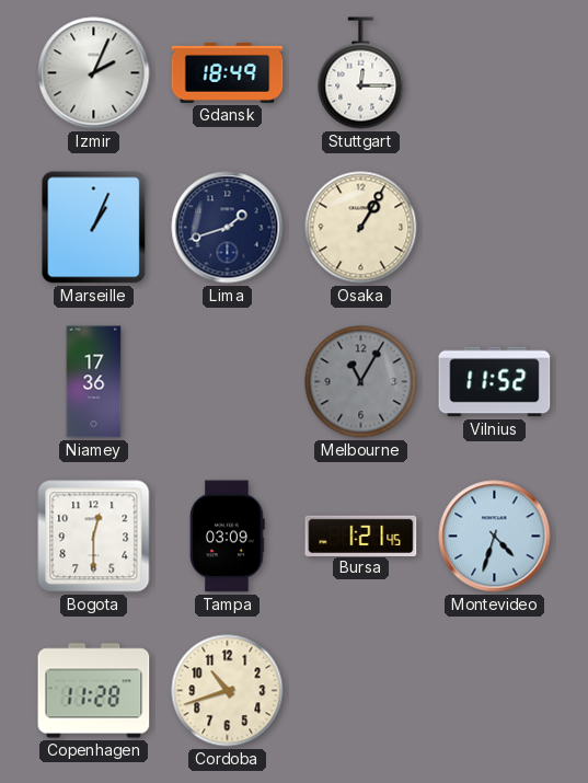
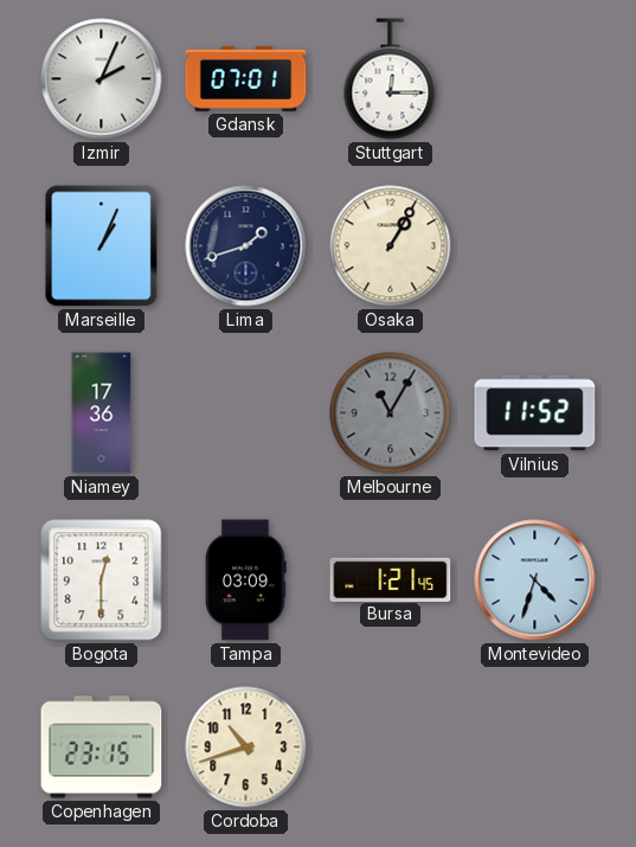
Gdansk: 18:49 -> 07:01 (246, 78)
Copenhagen: 11:28 -> 23:15 (102, 747)
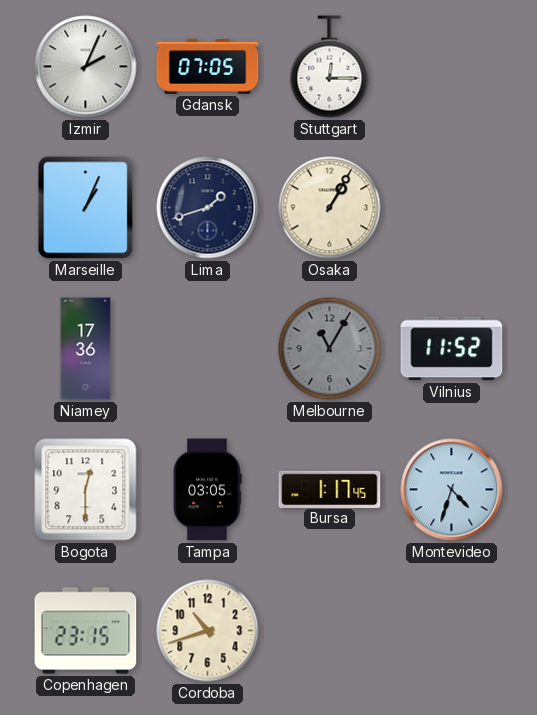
Gdansk: 07:01 -> 07:05 (208, 66)
Tampa: 03:09 -> 03:05 (208, 490)
Bursa: 1:21 -> 1:17 (330, 489)
